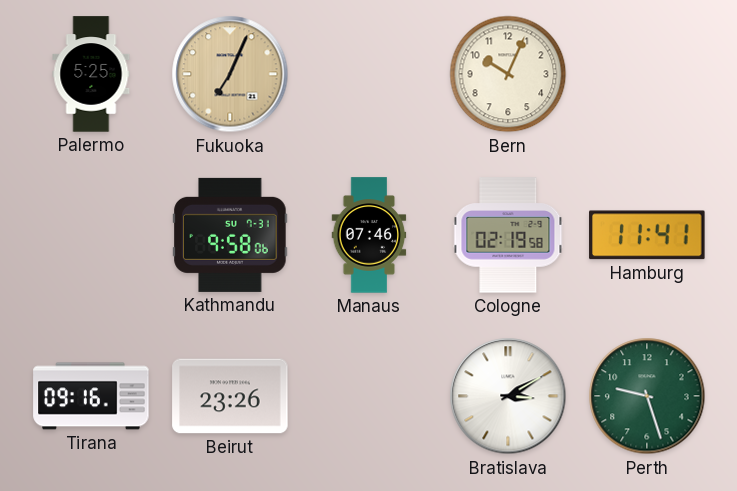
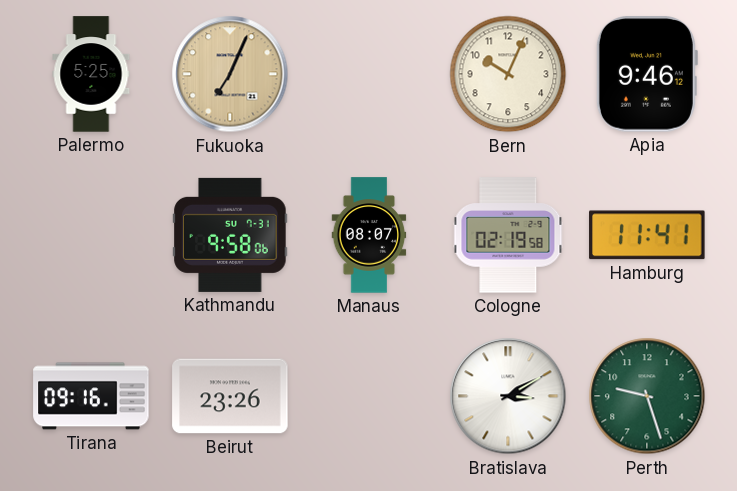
Apia: none -> 9:46 (646, 74)
Manaus: 07:46 -> 08:07 (369, 235)
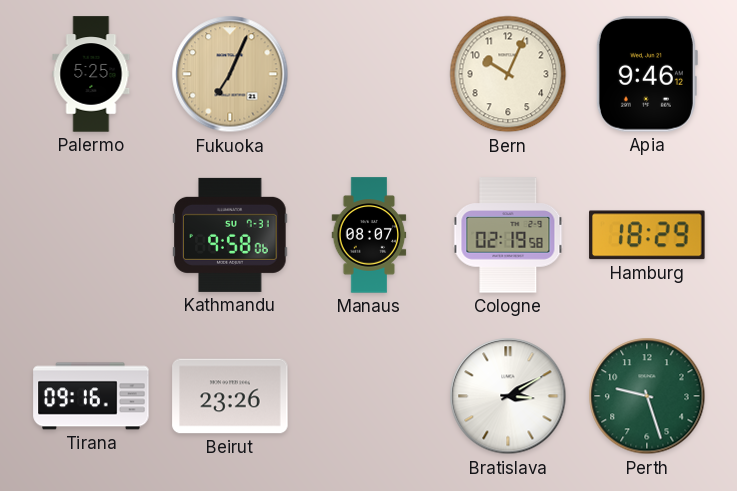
Hamburg: 11:41 -> 18:29 (647, 235)
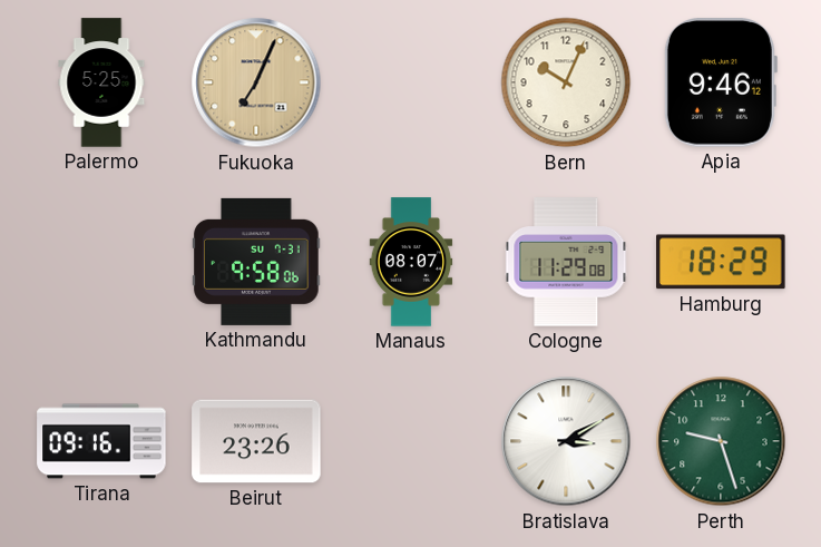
Cologne: 02:19 -> 11:29 (566, 262)
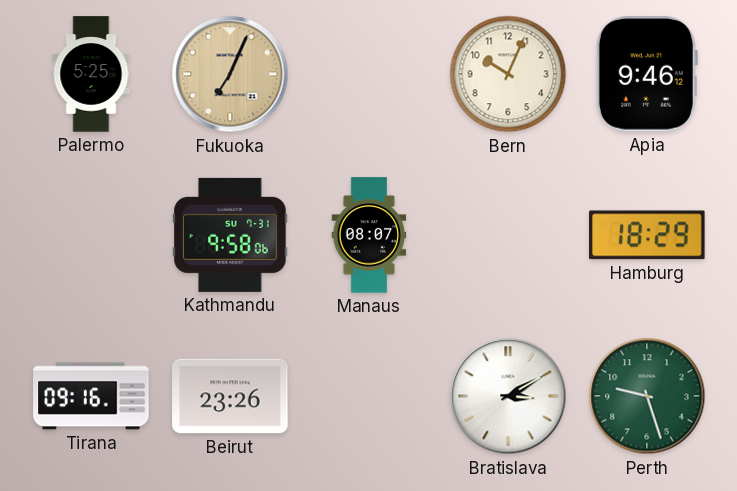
Cologne: 11:29 -> none (566, 262)
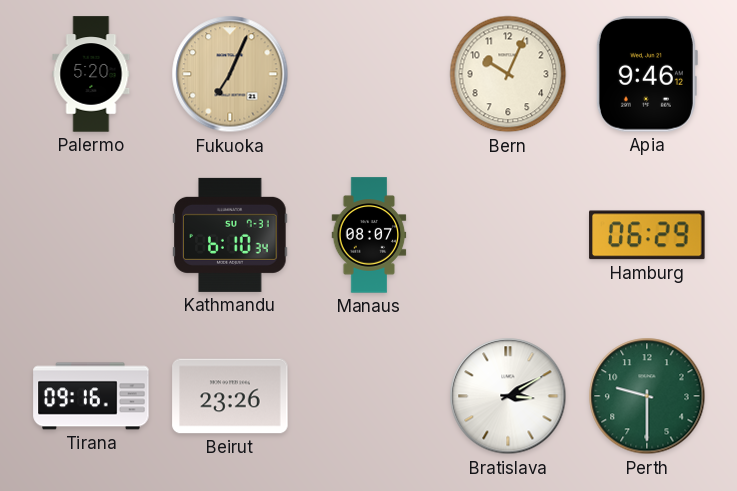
Palermo: 5:25 -> 5:20 (91, 74)
Kathmandu: 9:58 -> 6:10 (230, 235)
Hamburg: 18:29 -> 06:29 (647, 235)
Perth: 9:27 -> 9:30 (647, 396)
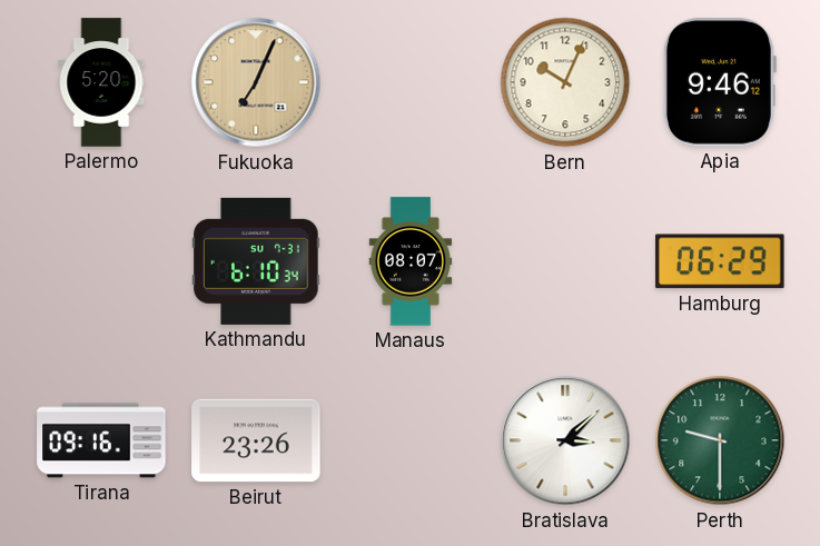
Bratislava: 3:10 -> 3:08 (565, 440)
